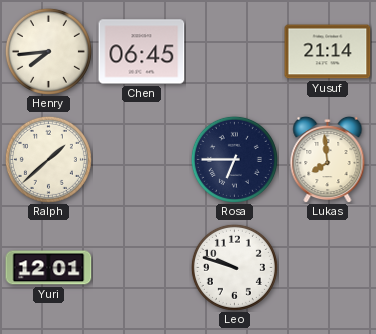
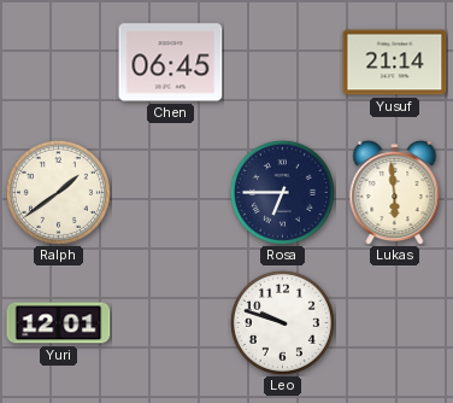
Henry: 7:44 -> none (48, 51)
Ralph: 1:38 -> 1:39 (58, 192)
Lukas: 7:59 -> 5:59 (395, 192)
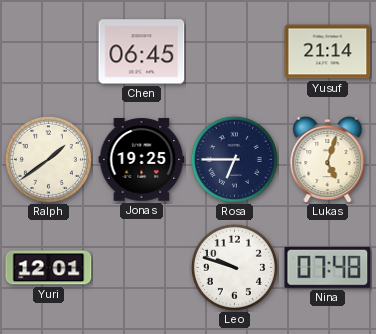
Jonas: none -> 19:25 (142, 160)
Lukas: 5:59 -> 5:03 (328, 159)
Nina: none -> 07:48 (328, 267)
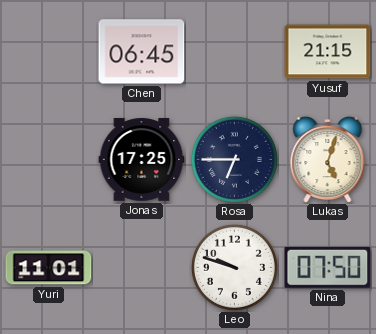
Yusuf: 21:14 -> 21:15 (328, 52)
Ralph: 1:39 -> none (48, 159)
Jonas: 19:25 -> 17:25 (142, 160)
Yuri: 12:01 -> 11:01 (49, 268)
Nina: 07:48 -> 07:50 (328, 267)
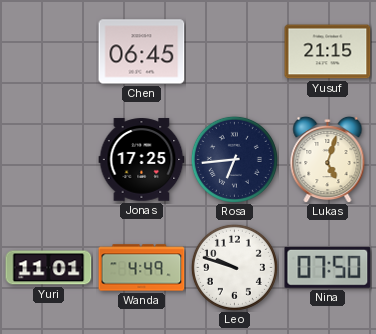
Rosa: 6:45 -> 6:44 (234, 159)
Wanda: none -> 4:49 (142, 268)
